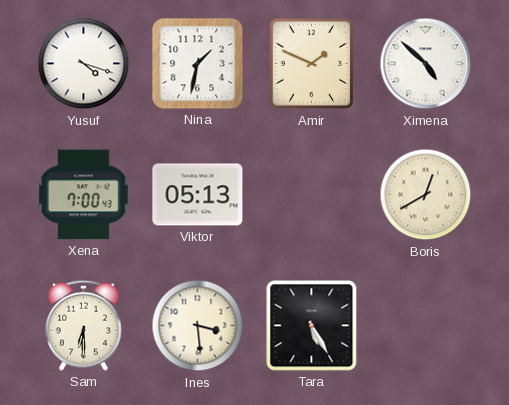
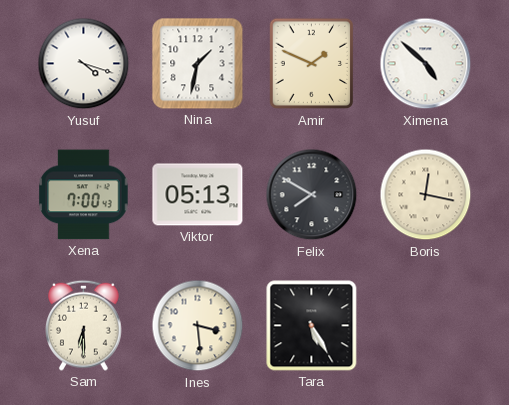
Felix: none -> 7:50 (312, 195)
Boris: 12:40 -> 12:17 (426, 195)
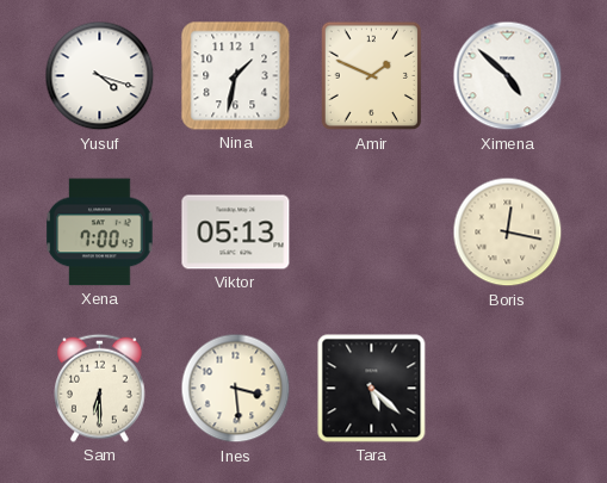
Felix: 7:50 -> none (312, 195)
Tara: 5:25 -> 5:22 (372, 389)
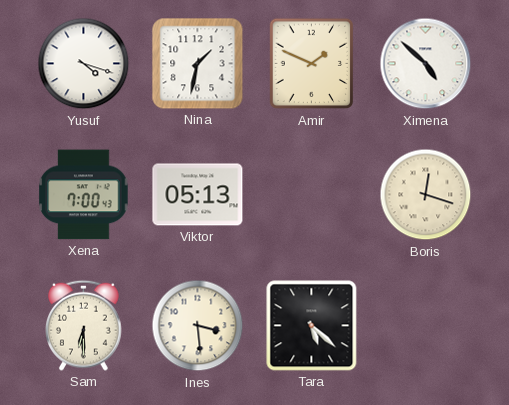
Boris: 12:17 -> 12:18 (426, 195)
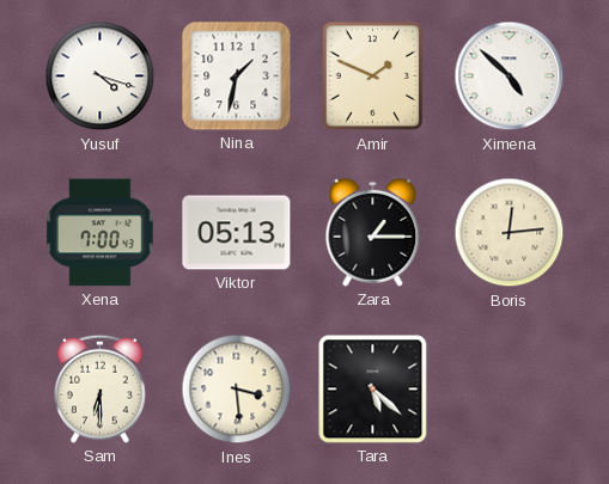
Zara: none -> 1:15 (373, 232)
Boris: 12:18 -> 12:14 (510, 233)
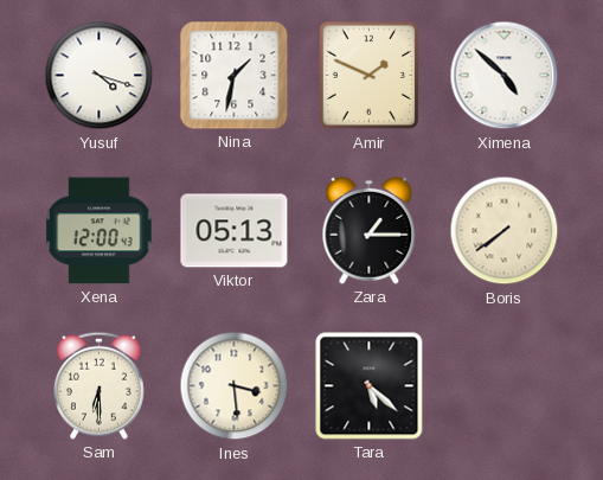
Xena: 7:00 -> 12:00 (100, 231)
Boris: 12:14 -> 7:39 (505, 231)
